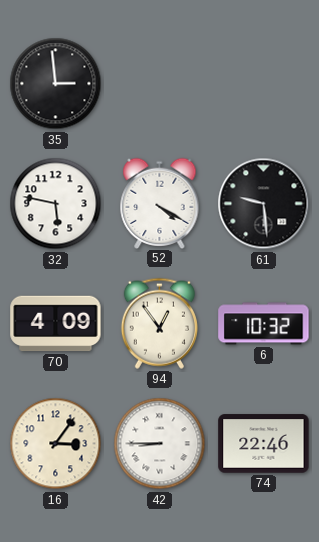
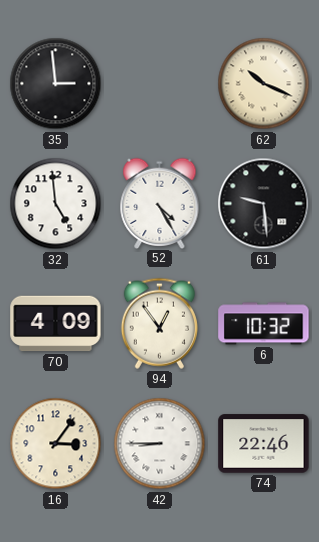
62: none -> 10:19 (264, 84)
32: 5:47 -> 4:59 (56, 204)
52: 4:20 -> 4:25 (160, 203)
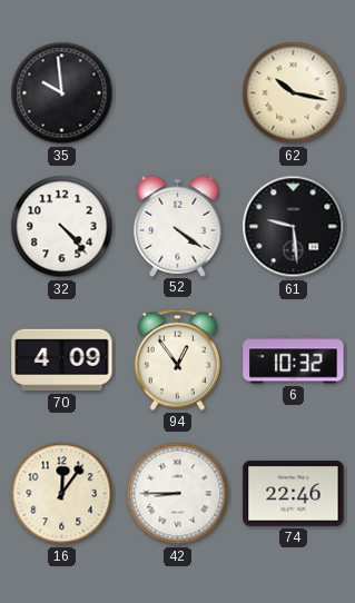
35: 2:59 -> 9:59 (62, 93)
62: 10:19 -> 10:17 (294, 93)
32: 4:59 -> 4:23 (62, 227)
52: 4:25 -> 4:21 (178, 226)
16: 3:06 -> 12:06 (62, 494)
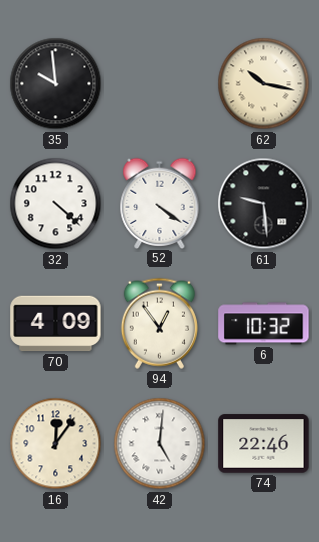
32: 4:23 -> 4:22 (56, 204)
42: 8:45 -> 5:01 (160, 444)
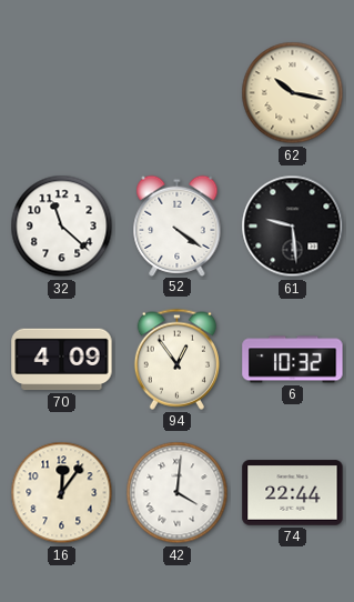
35: 9:59 -> none (56, 84)
32: 4:22 -> 11:22 (62, 227)
42: 5:01 -> 4:01 (178, 493)
74: 22:46 -> 22:44 (293, 493)
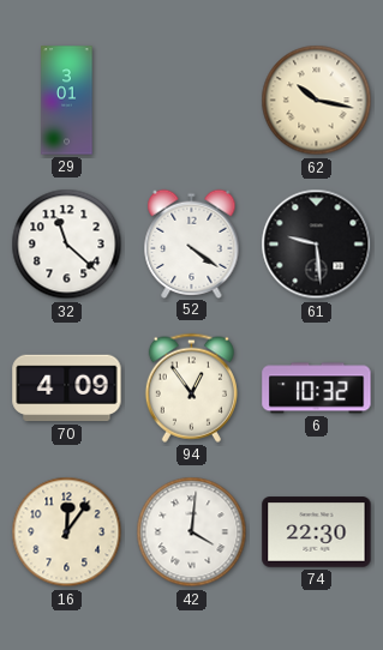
29: none -> 3:01 (67, 101)
74: 22:44 -> 22:30 (317, 532)
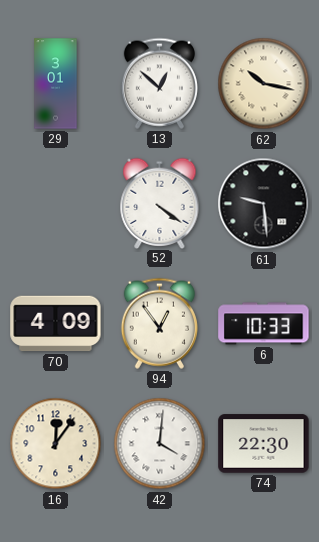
13: none -> 12:52 (159, 83)
32: 11:22 -> none (67, 245)
6: 10:32 -> 10:33 (264, 324)
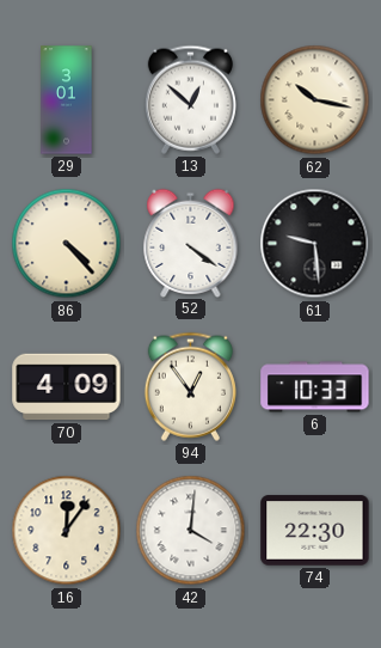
86: none -> 4:23 (67, 244)
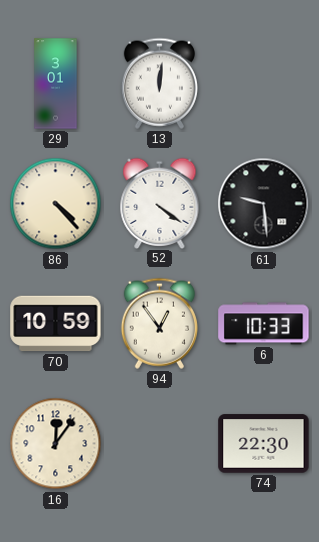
13: 12:52 -> 12:01 (159, 83)
62: 10:17 -> none (315, 100)
70: 4:09 -> 10:59 (56, 324)
42: 4:01 -> none (191, 531)
